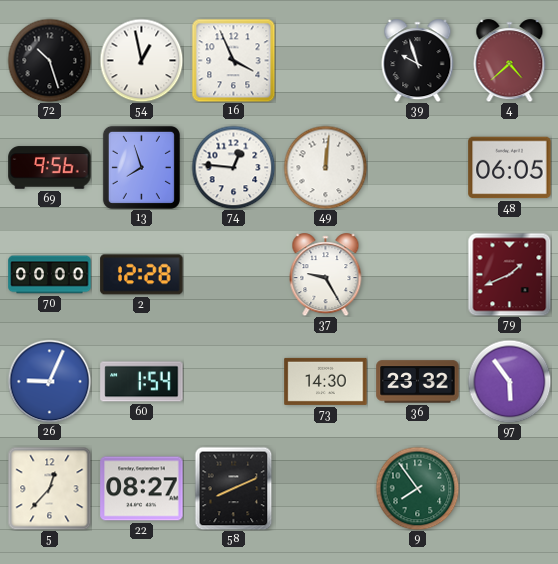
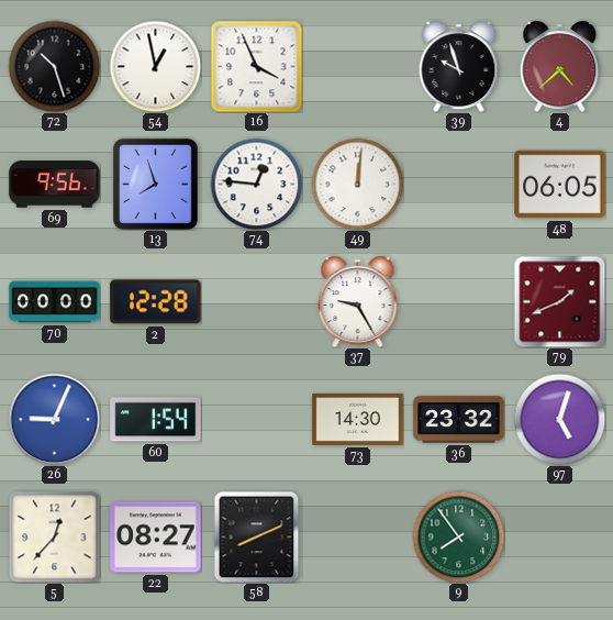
97: 5:54 -> 5:03 (559, 419)
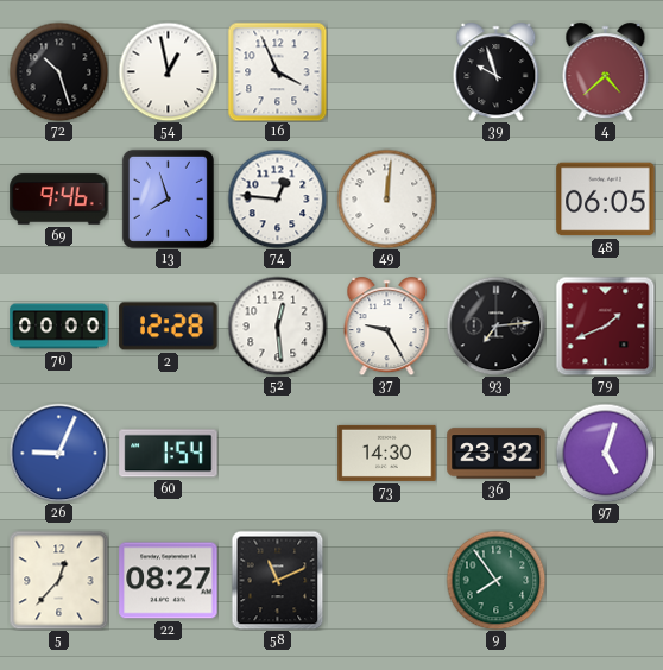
69: 9:56 -> 9:46 (59, 200)
52: none -> 12:29 (277, 325)
93: none -> 7:14 (495, 325)
58: 8:11 -> 11:11 (278, 580)
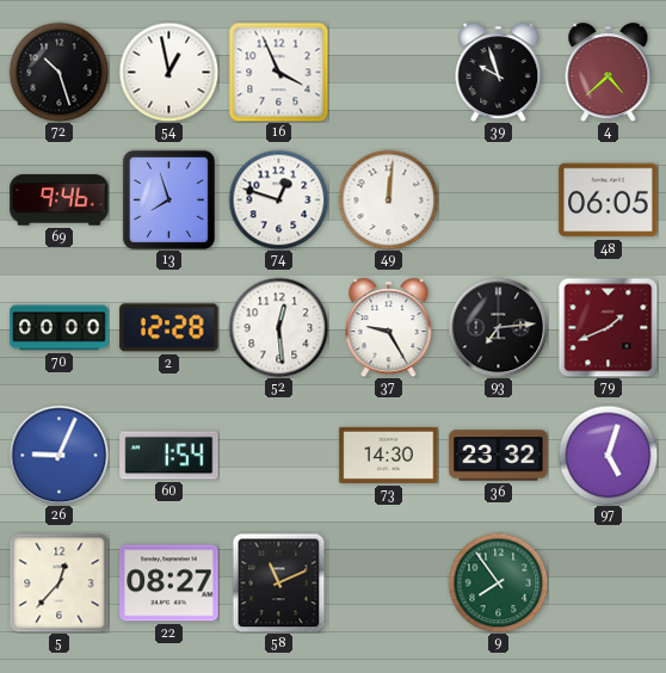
74: 12:46 -> 12:48 (278, 199)
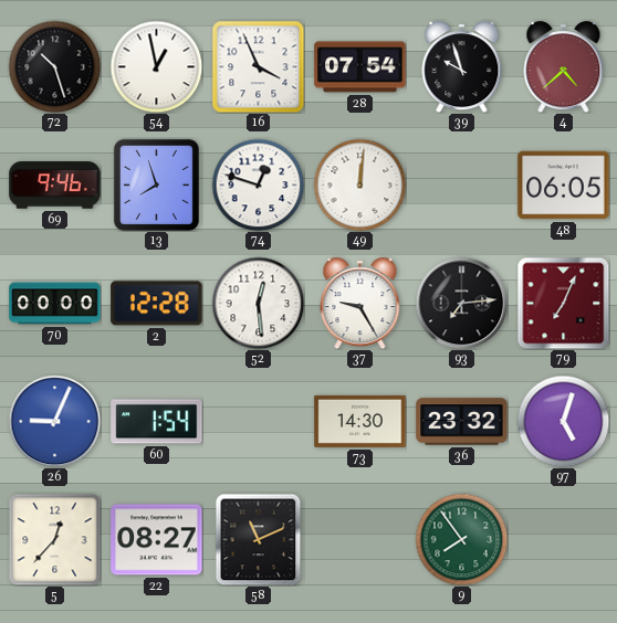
28: none -> 07:54 (360, 67)
79: 1:41 -> 7:04 (563, 303)
